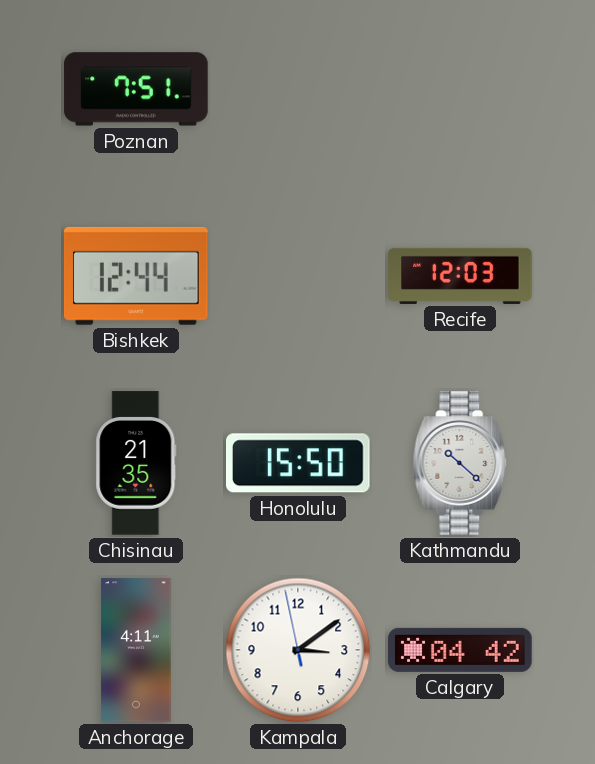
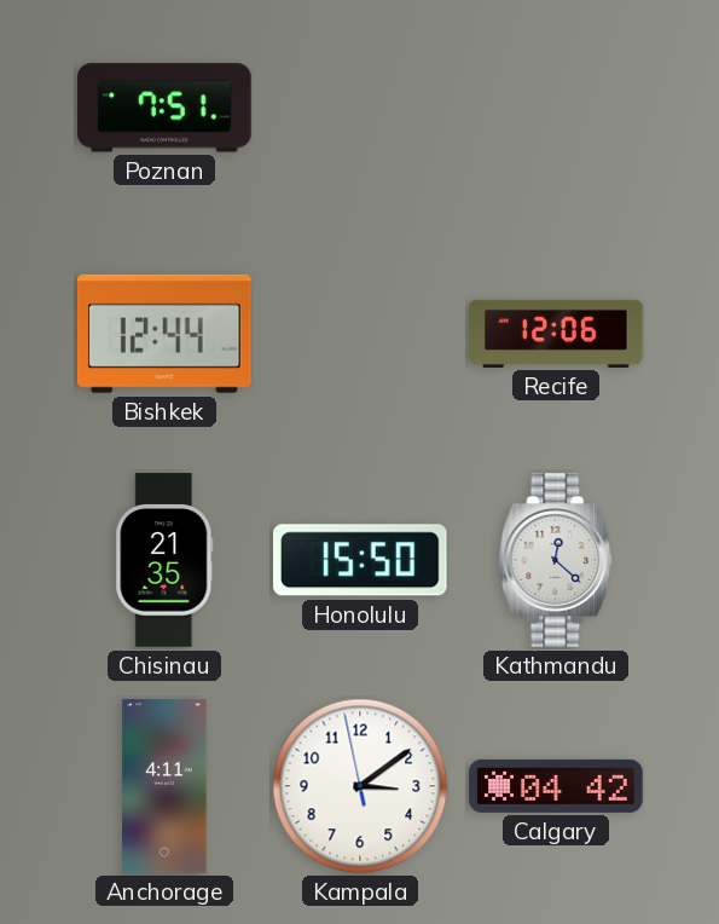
Recife: 12:03 -> 12:06 (556, 334)
Kathmandu: 10:22 -> 12:22 (556, 560)
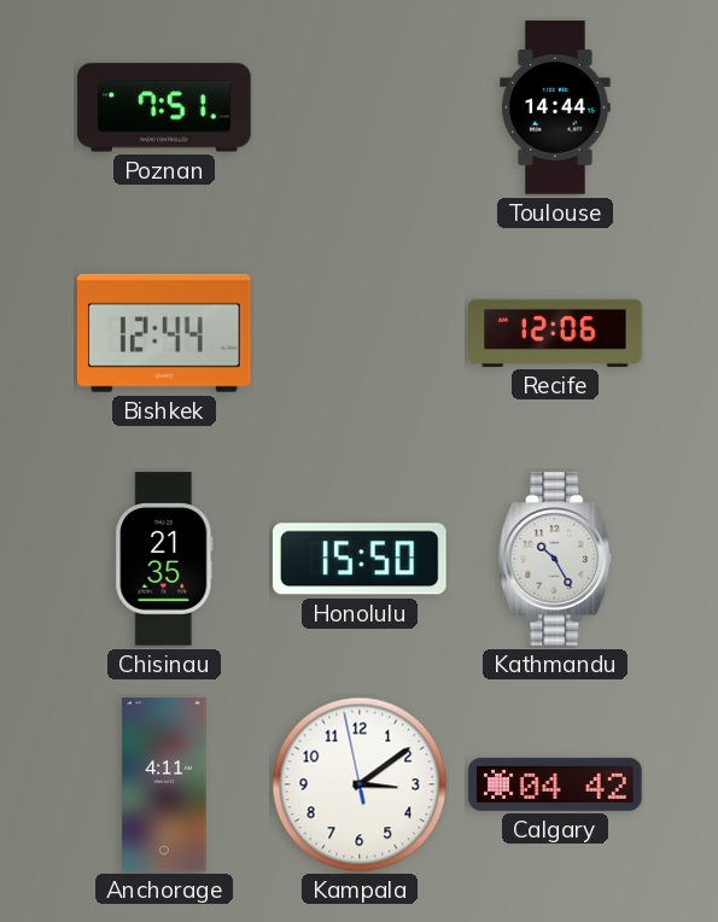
Toulouse: none -> 14:44 (555, 107)
Kathmandu: 12:22 -> 10:25 (555, 559)
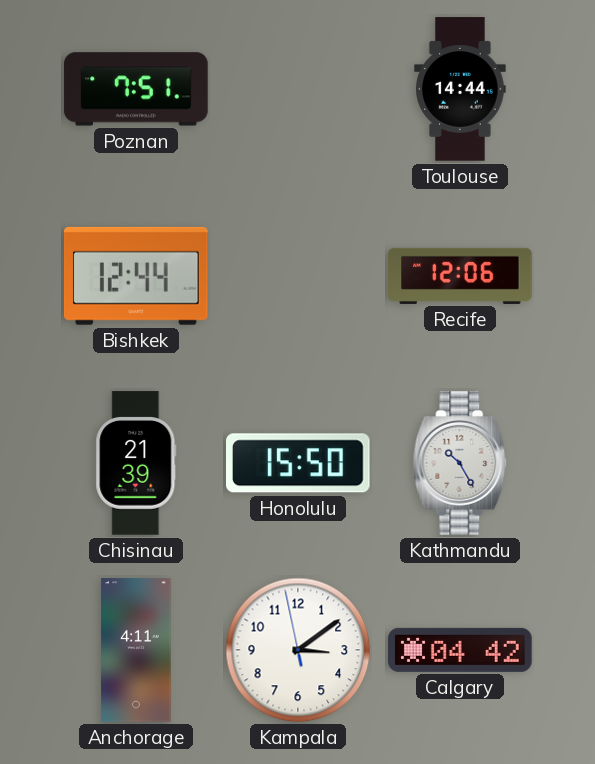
Chisinau: 21:35 -> 21:39 (136, 463)
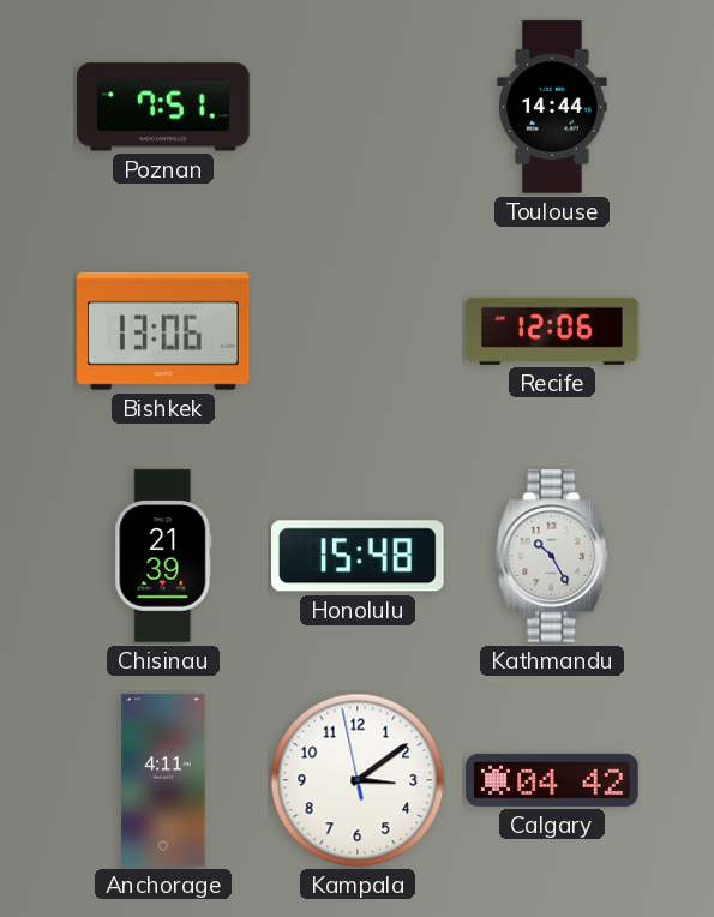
Bishkek: 12:44 -> 13:06 (163, 331)
Honolulu: 15:50 -> 15:48 (359, 556)
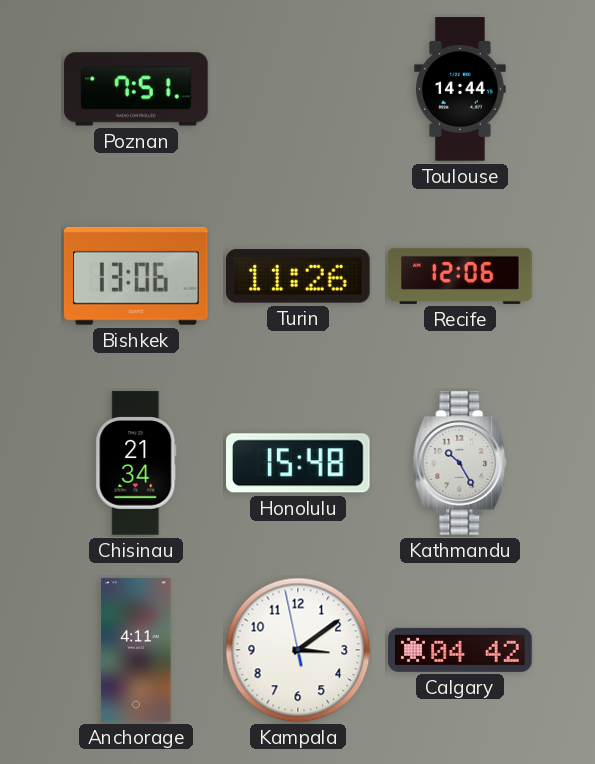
Turin: none -> 11:26 (299, 276)
Chisinau: 21:39 -> 21:34 (136, 463)
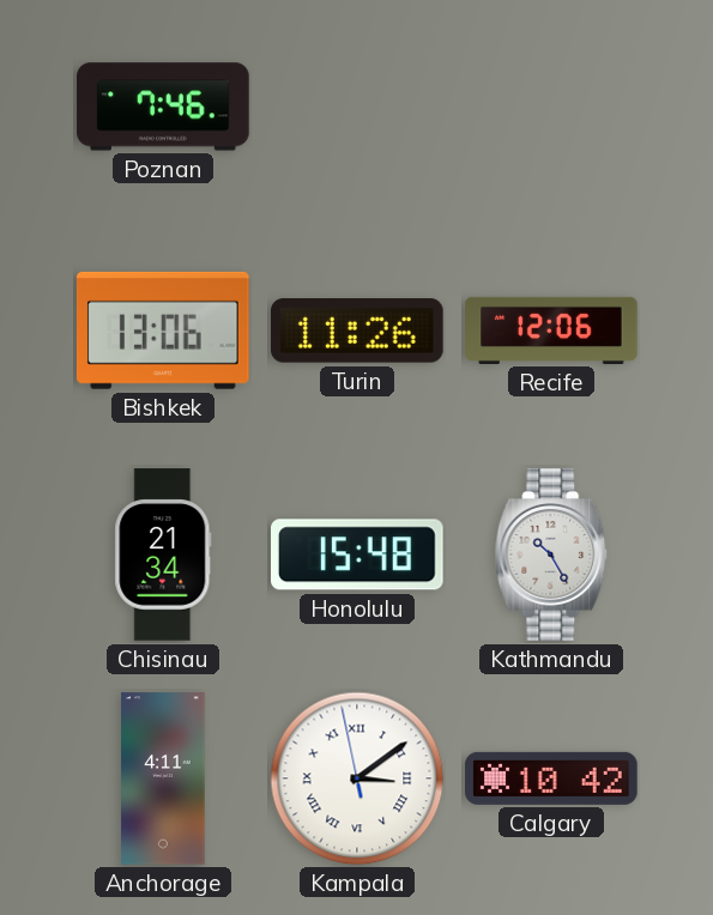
Poznan: 7:51 -> 7:46 (163, 107)
Toulouse: 14:44 -> none (460, 89)
Kampala numerals: Arabic -> Roman (357, 778)
Calgary: 04:42 -> 10:42 (551, 778)
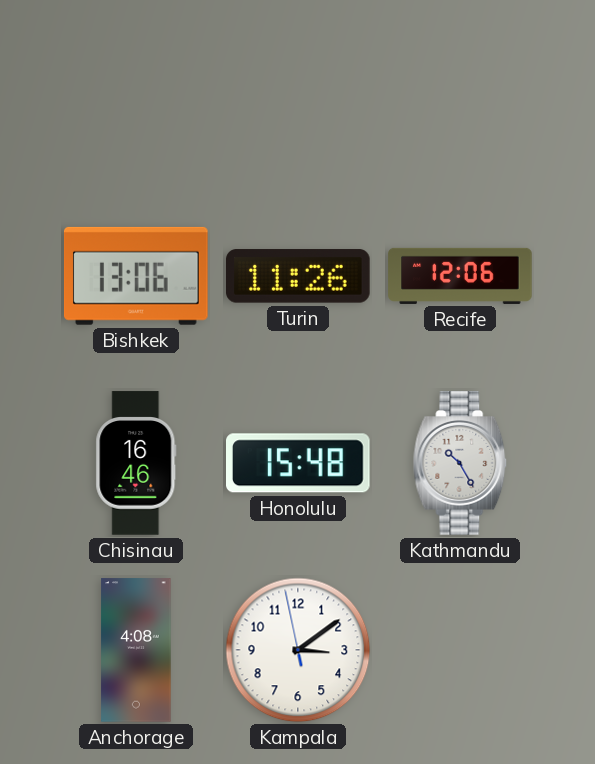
Poznan: 7:46 -> none (163, 107)
Chisinau: 21:34 -> 16:46 (136, 463)
Anchorage: 4:11 -> 4:08 (136, 650)
Kampala numerals: Roman -> Arabic (298, 650)
Calgary: 10:42 -> none (551, 778)
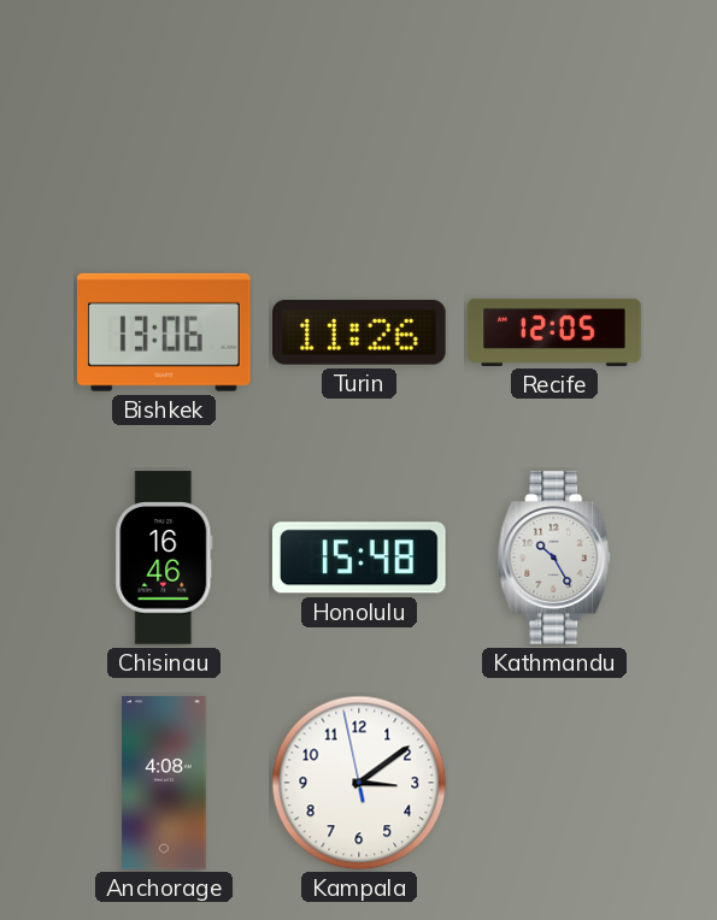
Recife: 12:06 -> 12:05 (554, 332)
